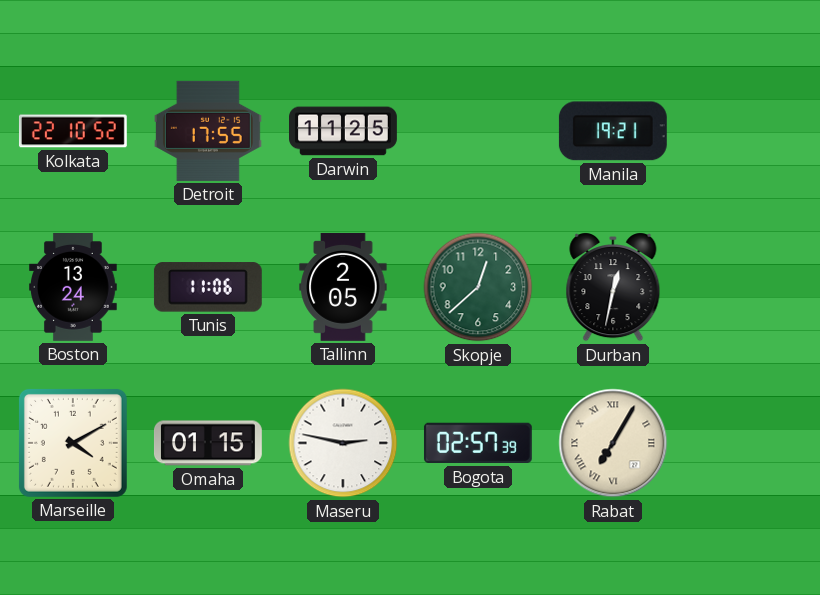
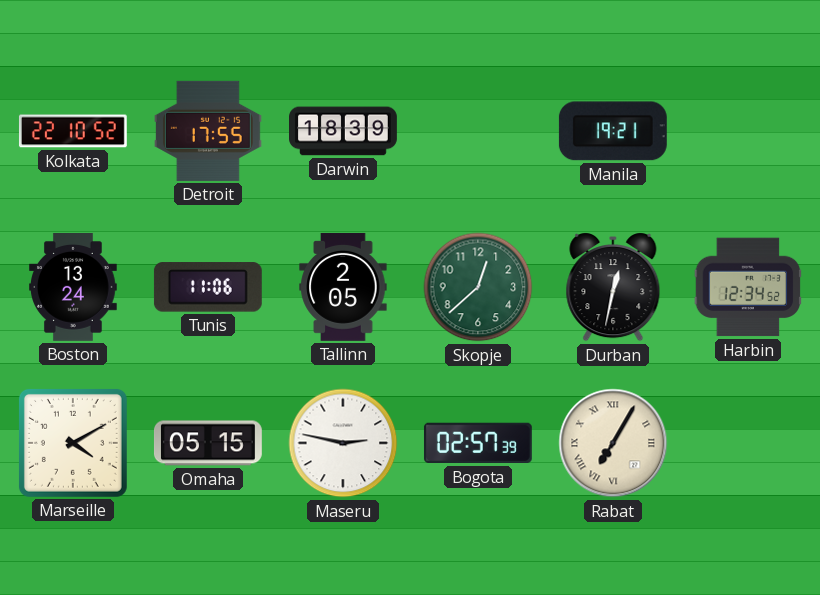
Darwin: 11:25 -> 18:39 (344, 131)
Harbin: none -> 12:34 (748, 287)
Omaha: 01:15 -> 05:15 (208, 443)
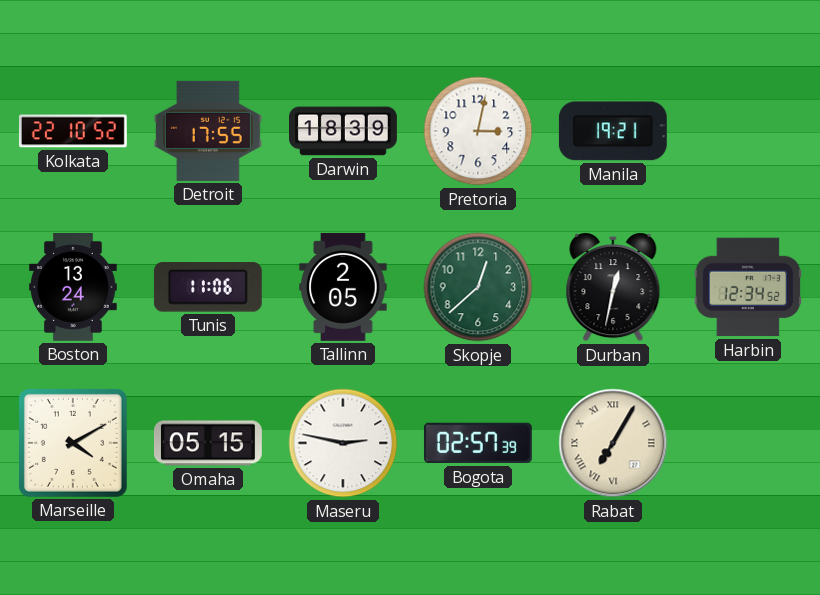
Pretoria: none -> 3:02 (478, 131)
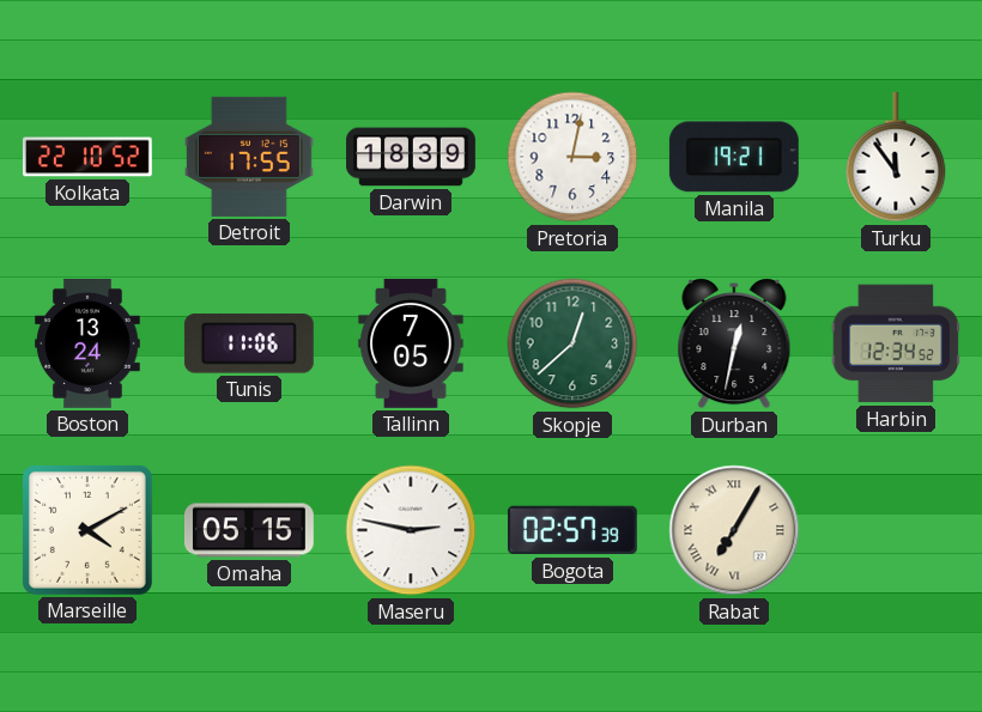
Turku: none -> 11:54 (896, 157)
Tallinn: 2:05 -> 7:05 (411, 343)
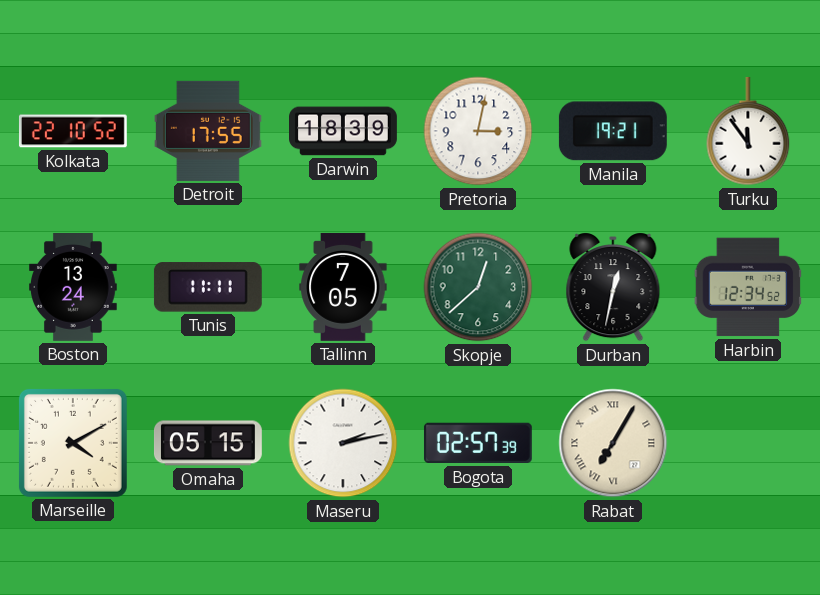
Tunis: 11:06 -> 11:11 (208, 287)
Maseru: 2:47 -> 2:13 (343, 443)
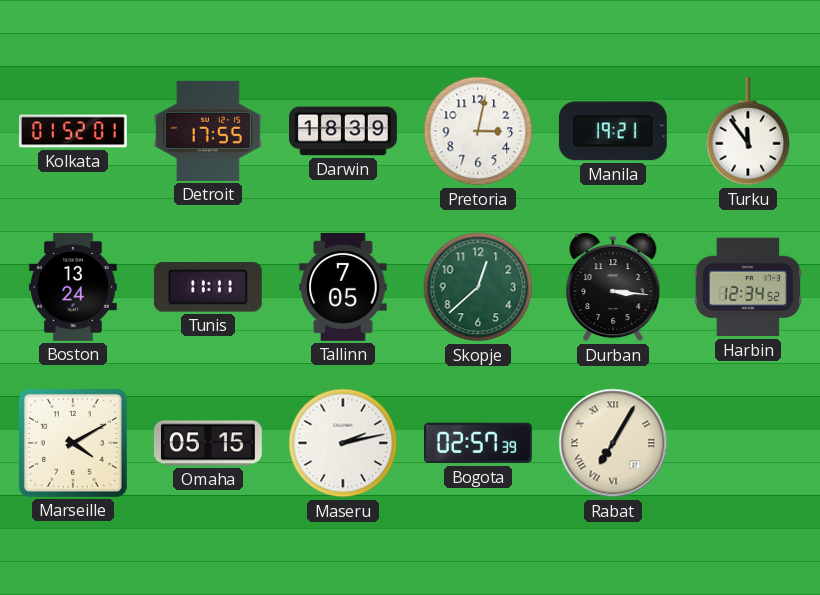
Kolkata: 22:10 -> 01:52 (73, 131)
Durban: 12:32 -> 3:16 (613, 288)
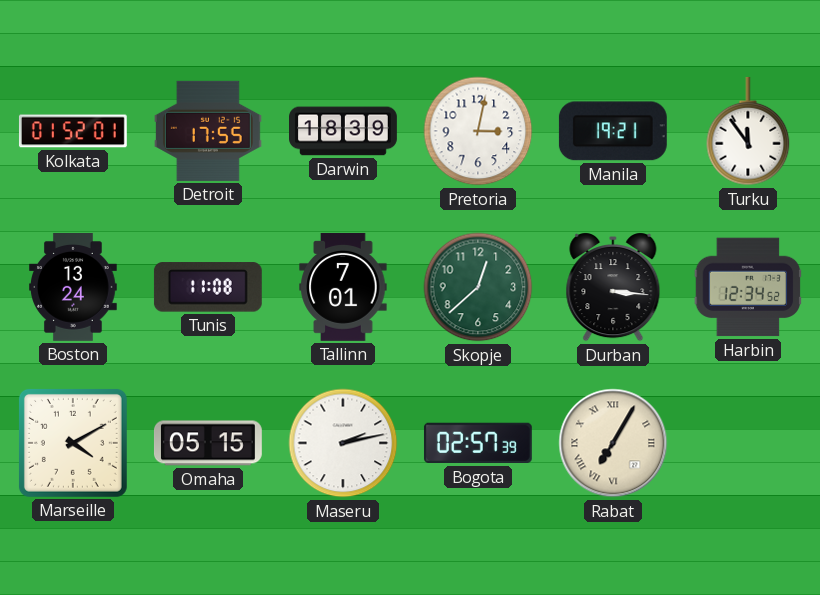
Tunis: 11:11 -> 11:08 (208, 287)
Tallinn: 7:05 -> 7:01 (343, 287)
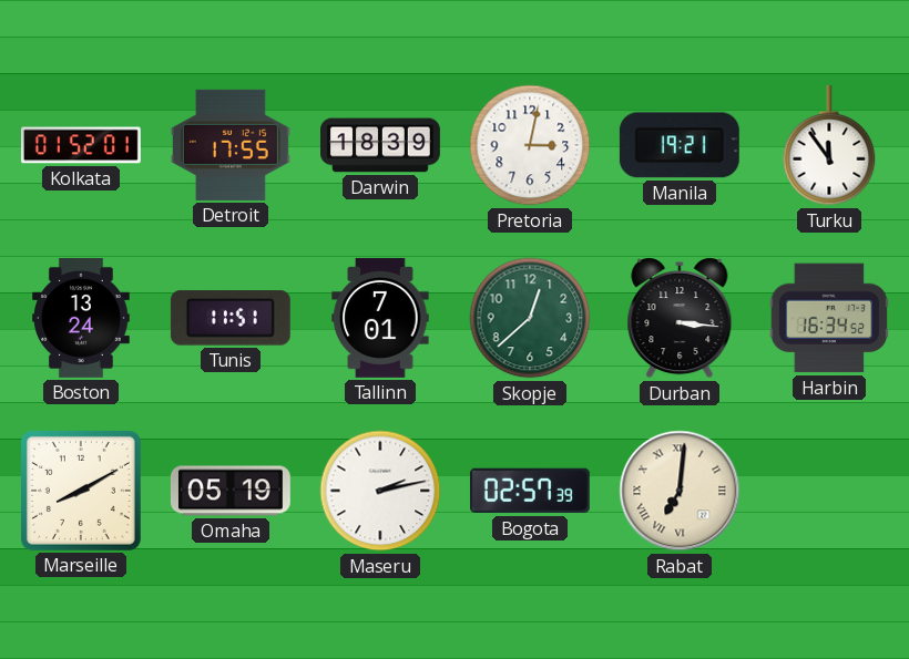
Tunis: 11:08 -> 11:51 (231, 318)
Harbin: 12:34 -> 16:34 (829, 318)
Marseille: 4:10 -> 8:10 (81, 491)
Omaha: 05:15 -> 05:19 (231, 491)
Rabat: 7:05 -> 7:01 (680, 491)
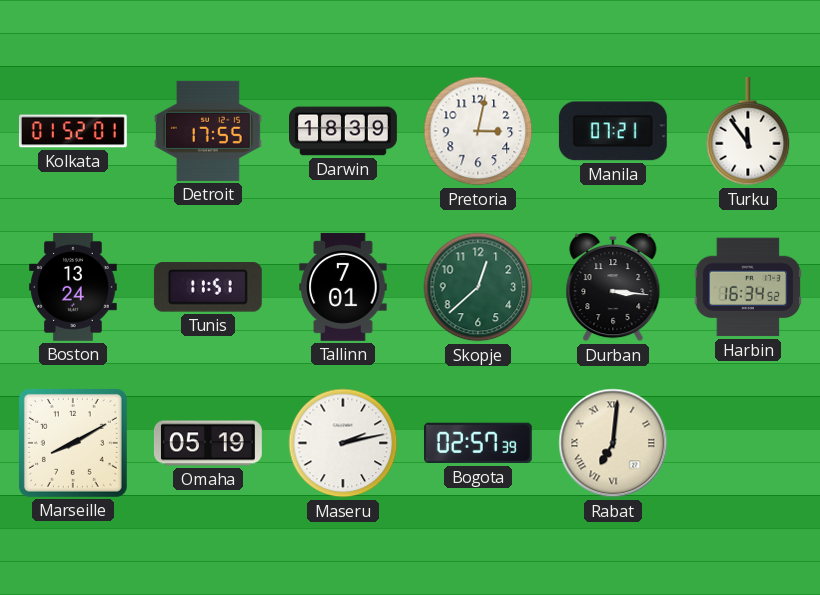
Manila: 19:21 -> 07:21 (613, 131)
